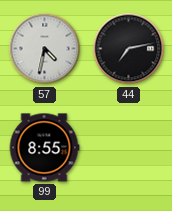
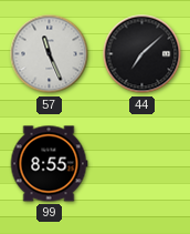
57: 4:32 -> 11:26 (50, 54)
44: 7:13 -> 7:08 (142, 54)
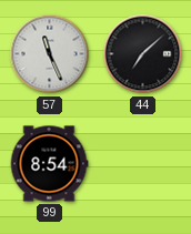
99: 8:55 -> 8:54 (49, 164)
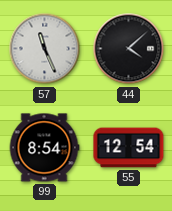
44: 7:08 -> 4:08 (129, 49)
55: none -> 12:54 (129, 148)
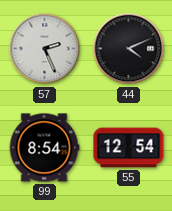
57: 11:26 -> 2:26 (45, 49)
44: 4:08 -> 4:11 (129, 49)
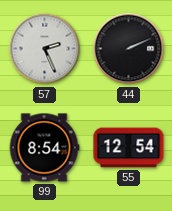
44: 4:11 -> 2:11 (129, 49)
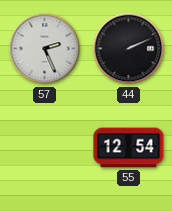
99: 8:54 -> none (44, 148)
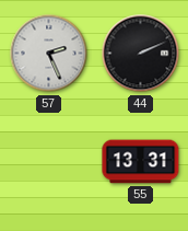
55: 12:54 -> 13:31 (141, 162)
